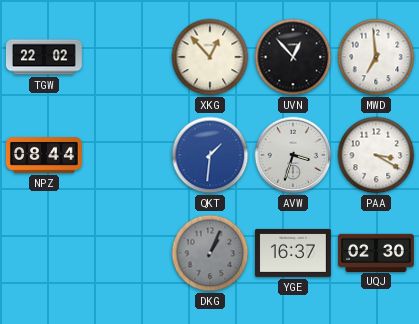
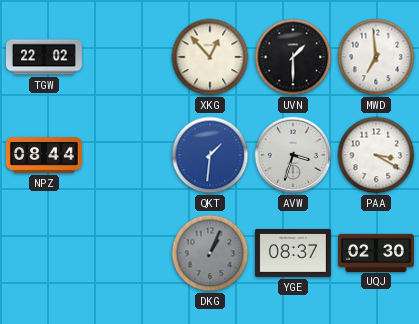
UVN: 12:53 -> 1:30 (293, 57)
YGE: 16:37 -> 08:37 (293, 253)
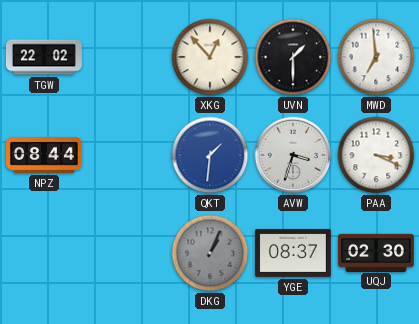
PAA: 3:20 -> 3:19 (376, 155)
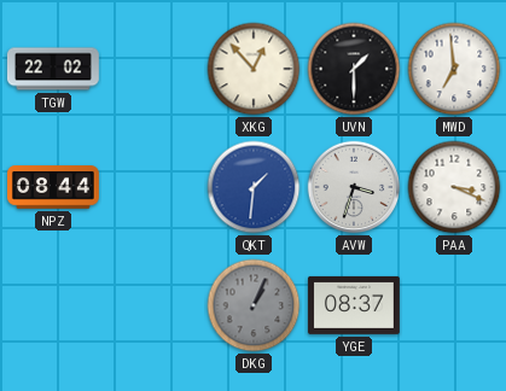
UQJ: 02:30 -> none (376, 252)
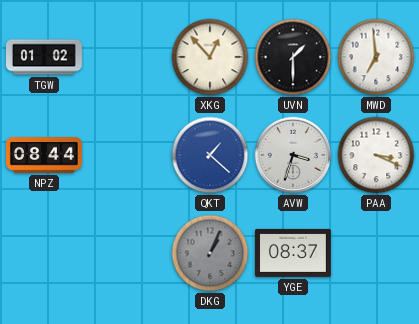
TGW: 22:02 -> 01:02 (44, 57)
QKT: 1:31 -> 1:22 (210, 155)
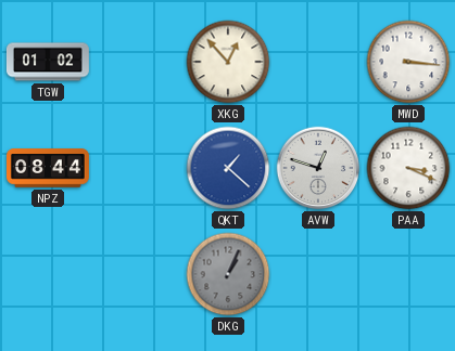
UVN: 1:30 -> none (293, 57)
MWD: 6:59 -> 3:16 (408, 62)
AVW: 3:33 -> 12:48 (318, 168)
YGE: 08:37 -> none (293, 253)
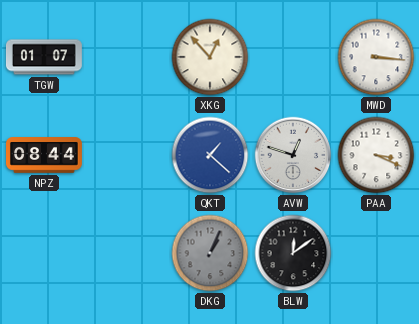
TGW: 01:02 -> 01:07 (44, 57)
BLW: none -> 12:09 (293, 253)
